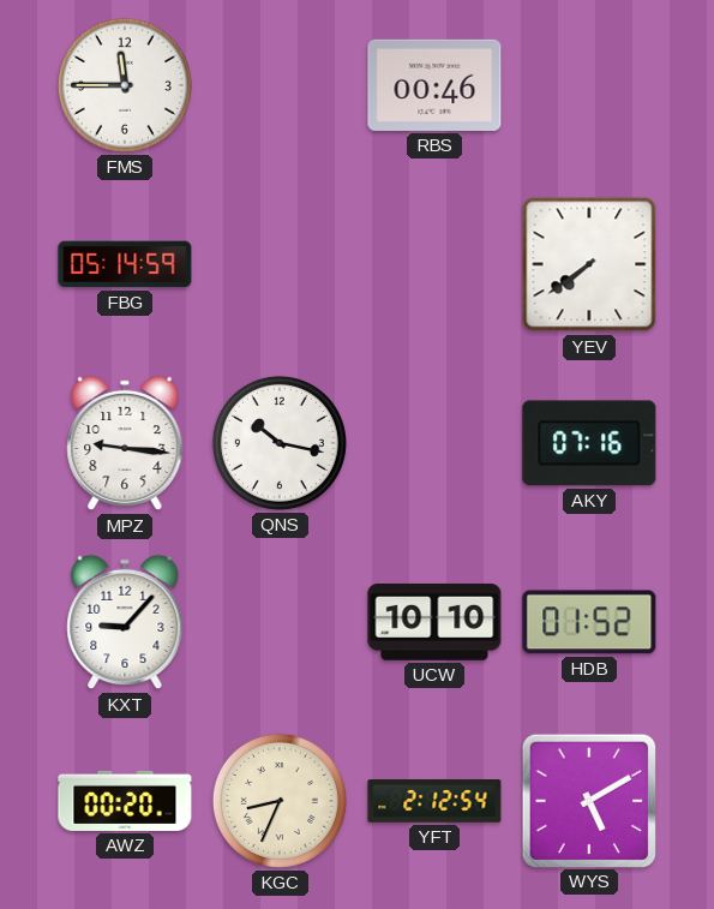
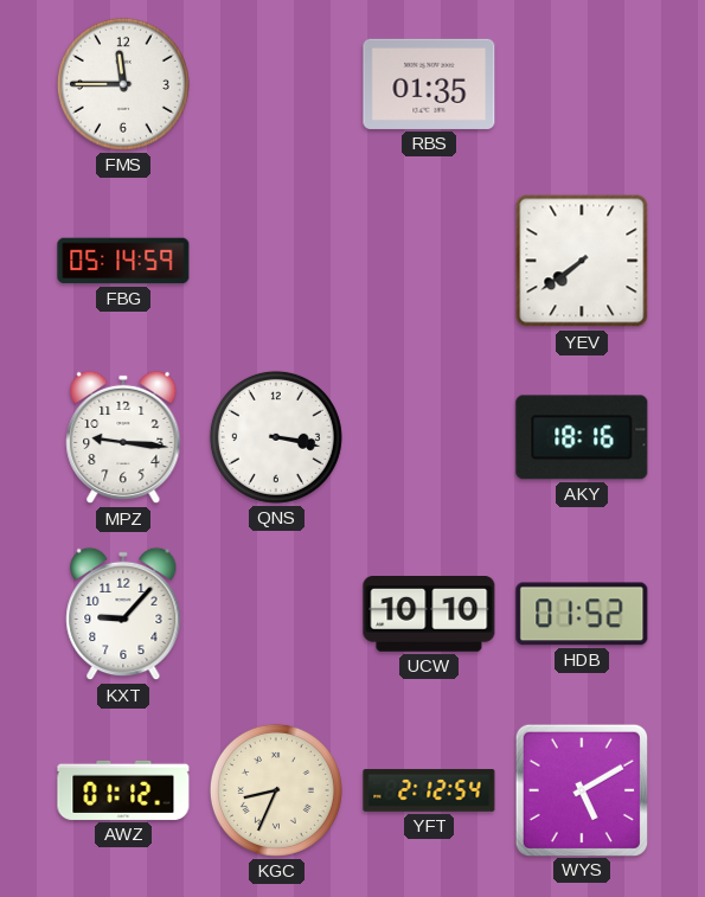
RBS: 00:46 -> 01:35 (429, 84)
QNS: 10:17 -> 3:17 (276, 437)
AKY: 07:16 -> 18:16 (582, 437)
AWZ: 00:20 -> 01:12 (123, 790)
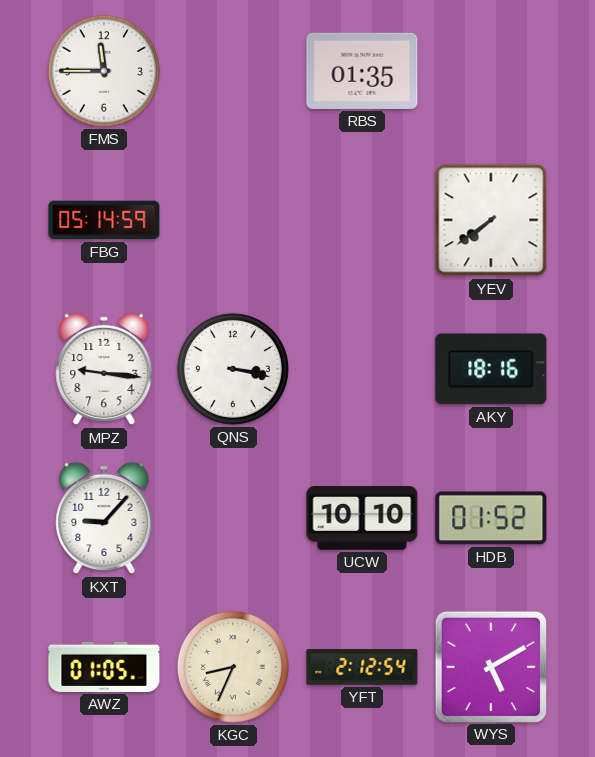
AWZ: 01:12 -> 01:05 (104, 667)
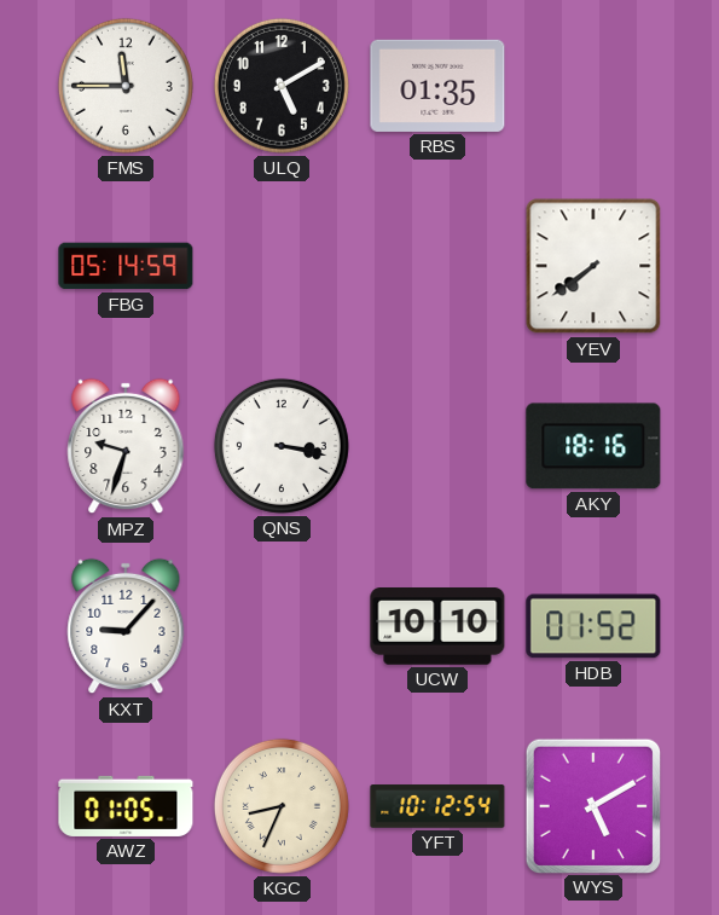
ULQ: none -> 5:10 (282, 86)
MPZ: 9:16 -> 9:33 (126, 446)
YFT: 2:12 -> 10:12 (437, 806)
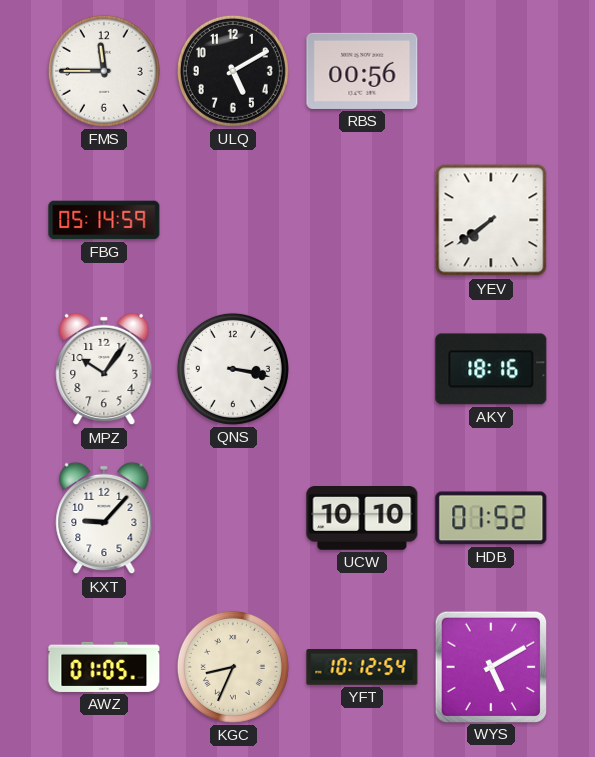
RBS: 01:35 -> 00:56 (362, 71)
MPZ: 9:33 -> 10:06 (104, 369)
